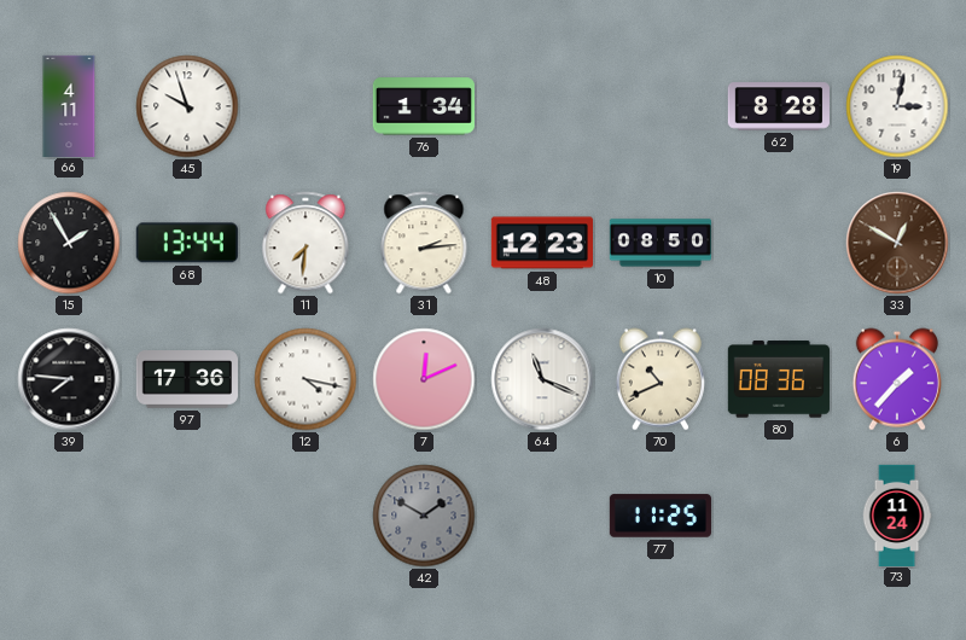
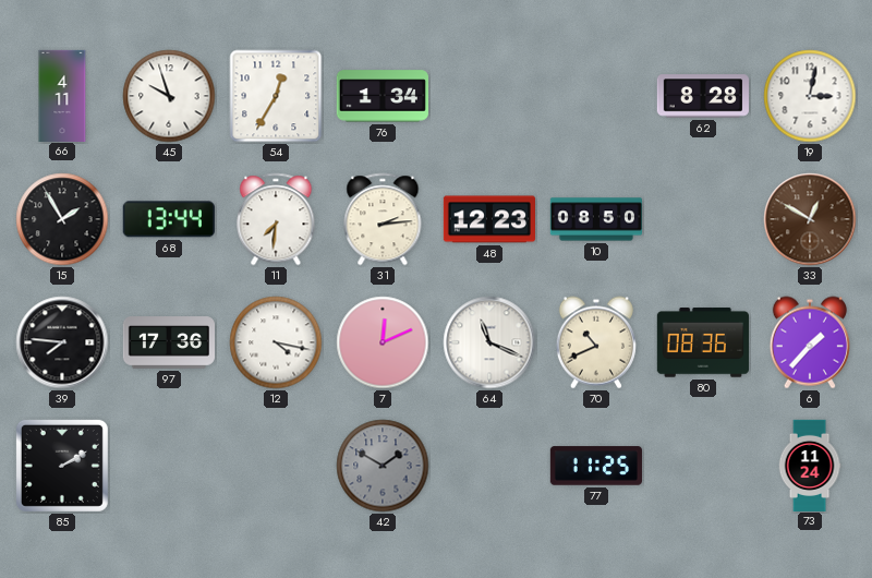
54: none -> 12:35 (276, 96)
85: none -> 2:10 (62, 466)
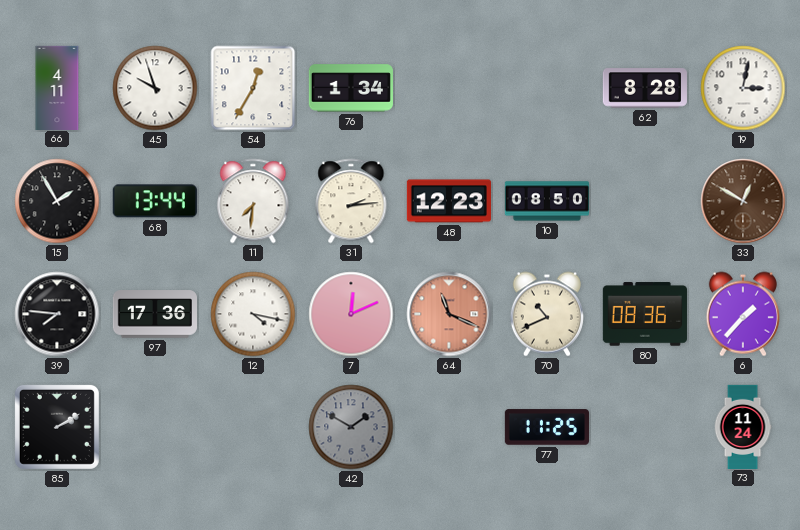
64 dial: white -> salmon (449, 314)
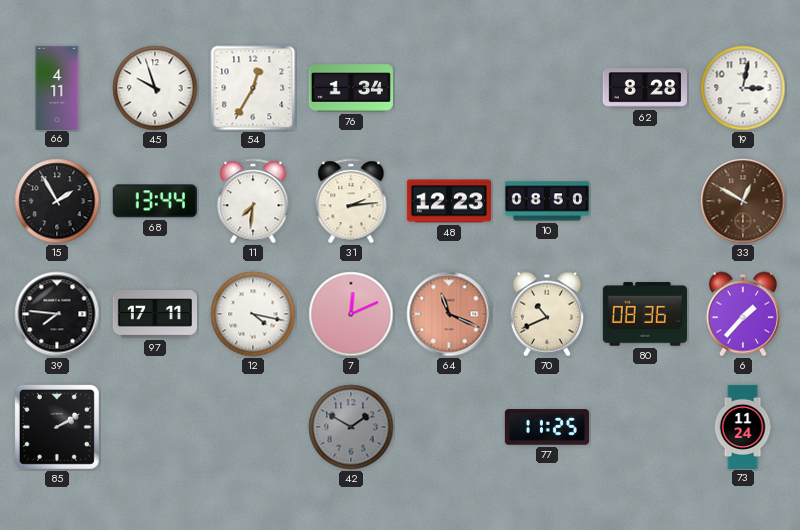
97: 17:36 -> 17:11 (154, 314)
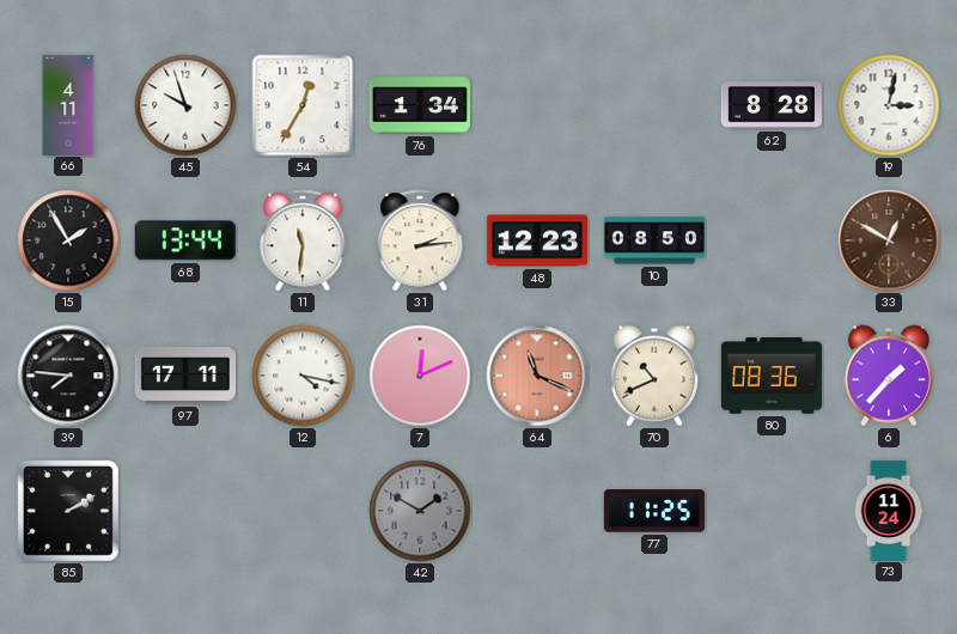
11: 7:31 -> 11:31 (303, 240)
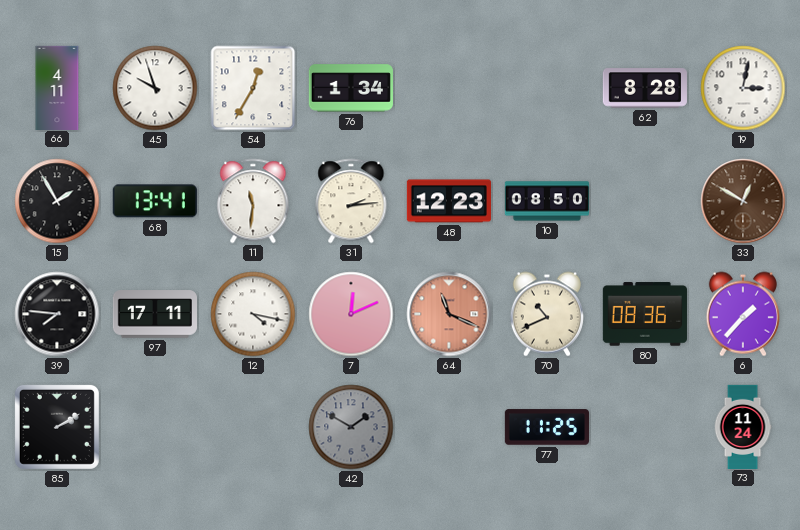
68: 13:44 -> 13:41 (155, 201)
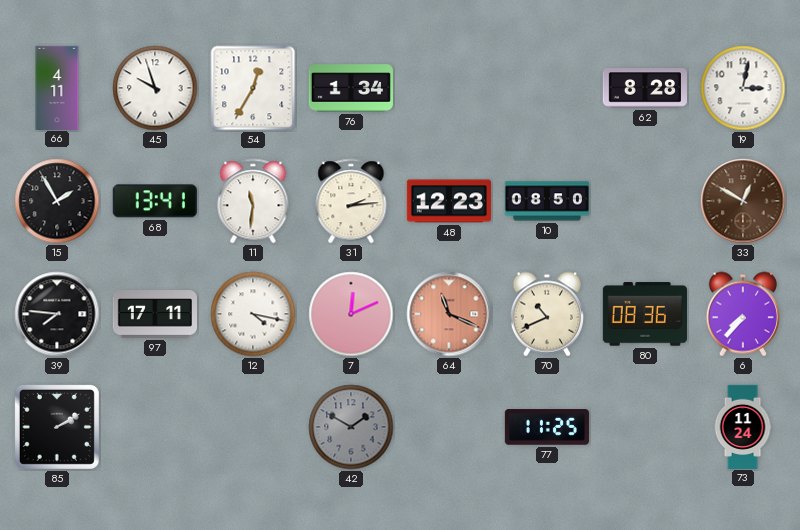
6: 1:37 -> 7:37 (743, 314)
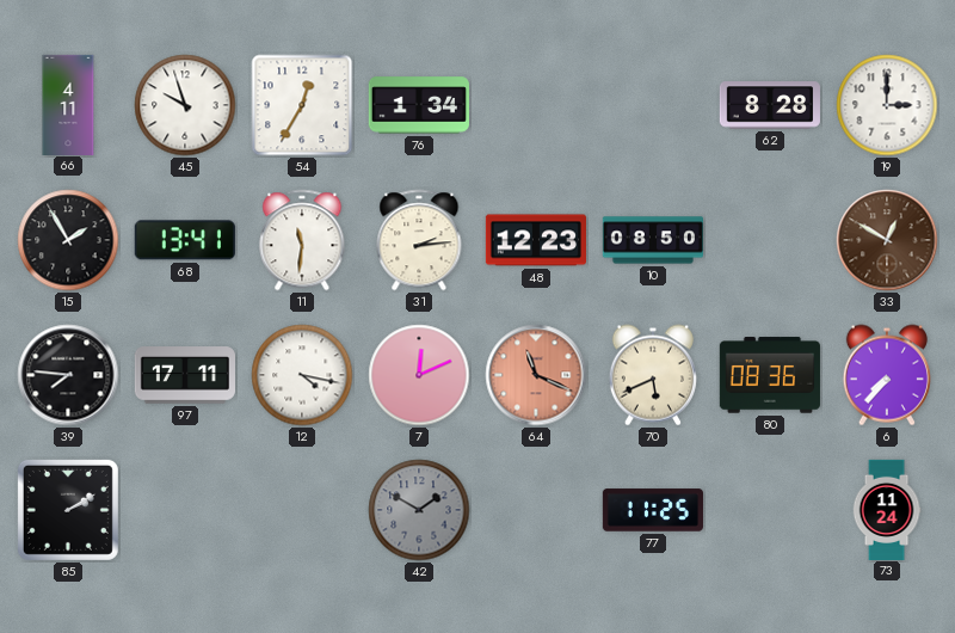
19: 3:02 -> 3:00 (887, 105)
70: 10:41 -> 5:41 (653, 375)
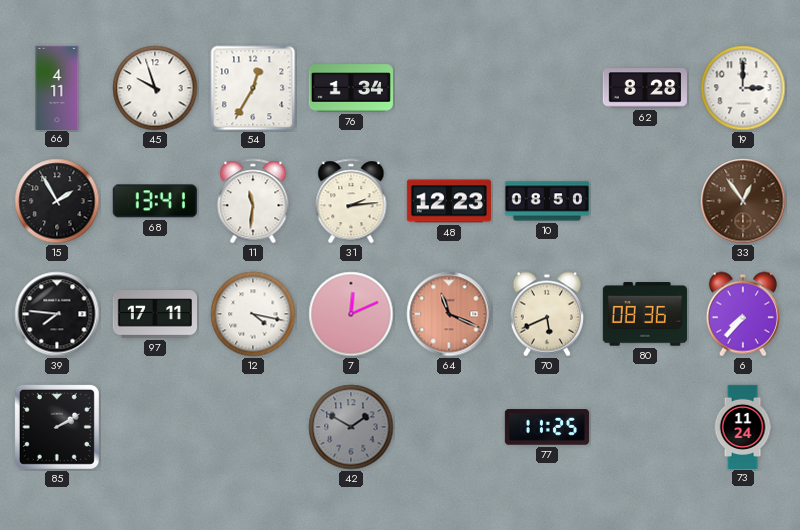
33: 12:50 -> 12:54 (743, 201)
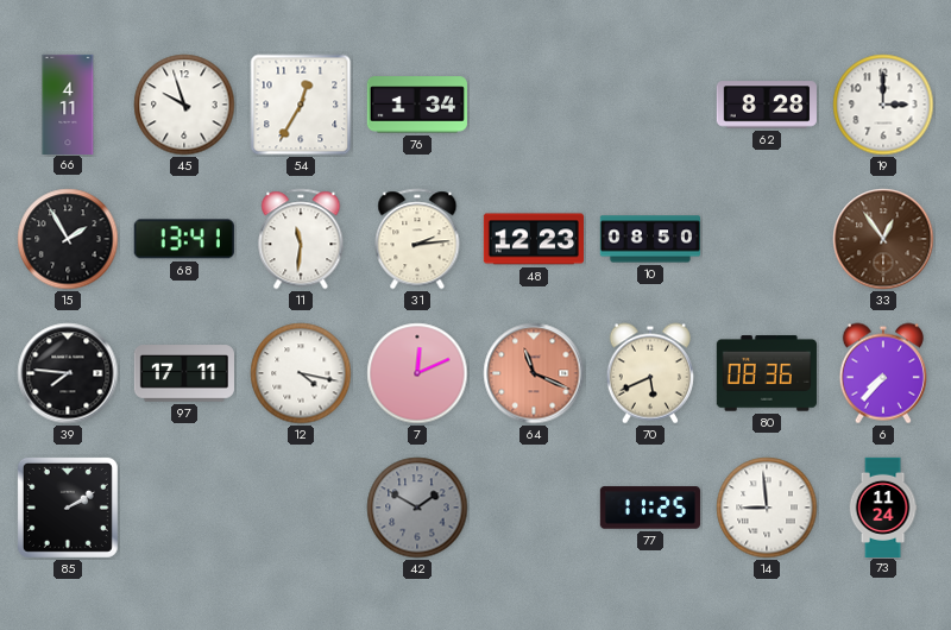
14: none -> 8:59 (767, 508)
